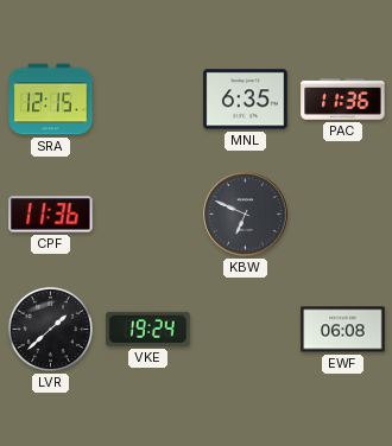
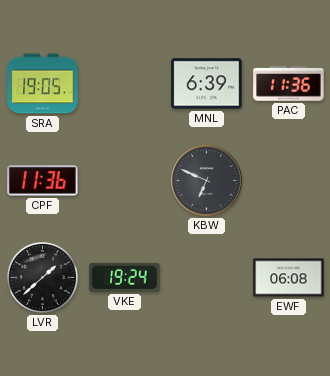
SRA: 12:15 -> 19:05 (43, 84)
MNL: 6:35 -> 6:39 (207, 84)
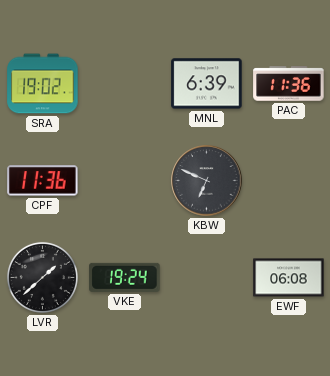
SRA: 19:05 -> 19:02 (43, 84)
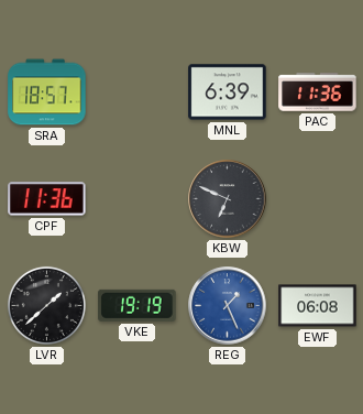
SRA: 19:02 -> 18:57 (47, 92)
VKE: 19:24 -> 19:19 (137, 305)
REG: none -> 1:26 (228, 306)
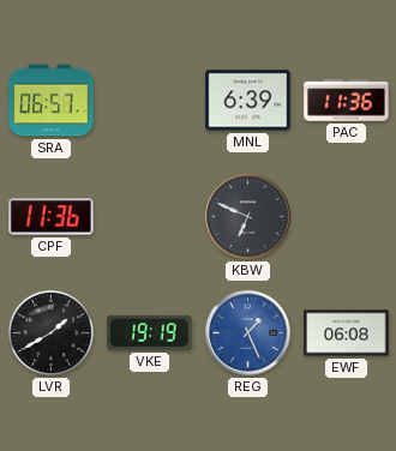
SRA: 18:57 -> 06:57 (52, 101)
LVR: 1:38 -> 1:40 (50, 332)
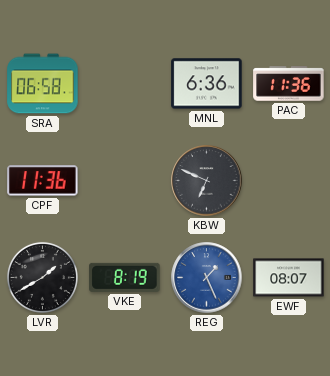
SRA: 06:57 -> 06:58 (43, 84)
MNL: 6:39 -> 6:36 (207, 84)
VKE: 19:19 -> 8:19 (125, 277)
EWF: 06:08 -> 08:07 (289, 278)
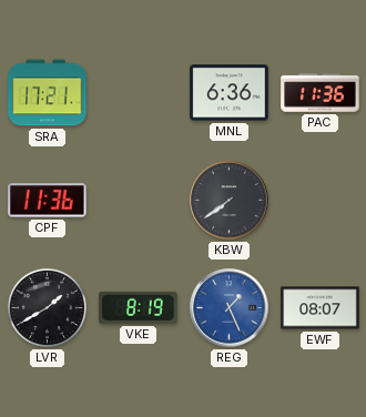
SRA: 06:58 -> 17:21 (48, 93)
KBW: 6:49 -> 7:39 (230, 201)
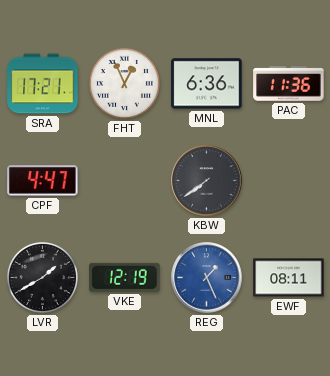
FHT: none -> 12:56 (124, 83)
CPF: 11:36 -> 4:47 (43, 181)
VKE: 8:19 -> 12:19 (125, 277)
EWF: 08:07 -> 08:11 (289, 278)
